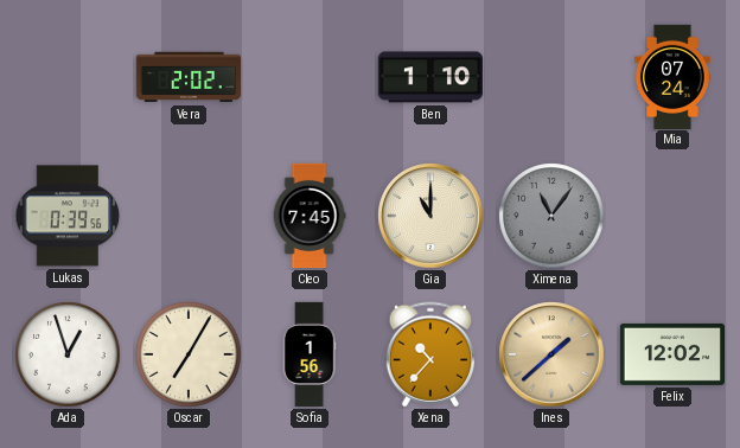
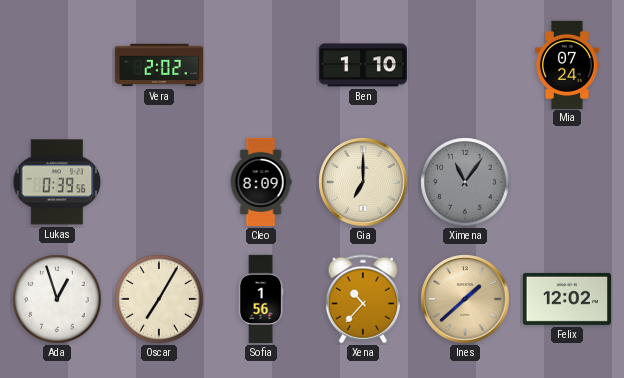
Cleo: 7:45 -> 8:09 (261, 182)
Gia: 11:00 -> 7:00 (363, 182)
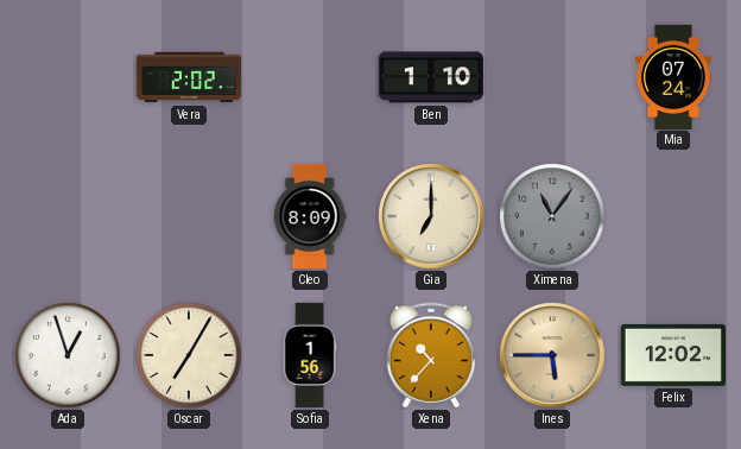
Lukas: 0:39 -> none (57, 182)
Ines: 1:38 -> 5:45 (552, 355)
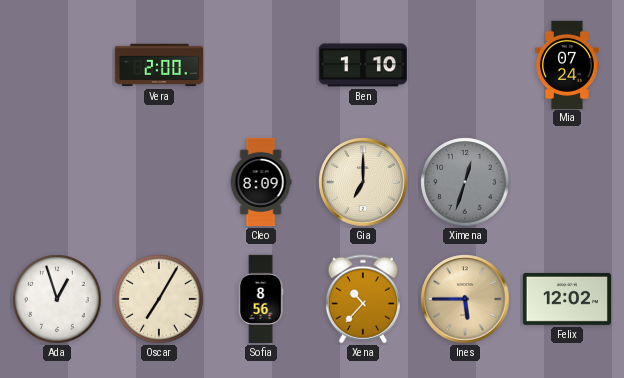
Vera: 2:02 -> 2:00 (158, 65)
Ximena: 11:06 -> 12:33 (465, 182)
Sofia: 1:56 -> 8:56 (261, 299)
